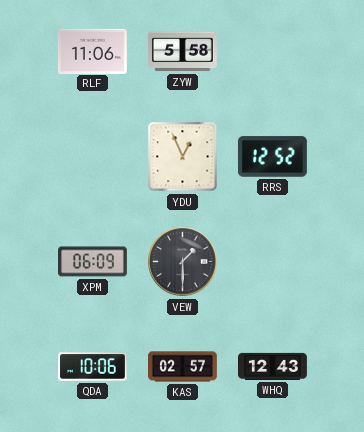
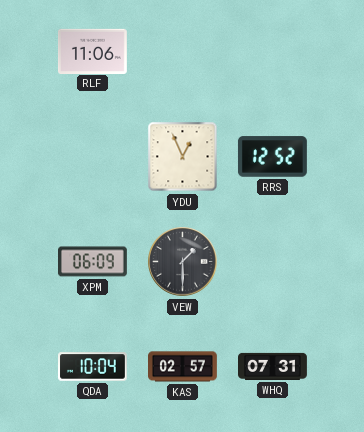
ZYW: 5:58 -> none (183, 52)
QDA: 10:06 -> 10:04 (93, 367)
WHQ: 12:43 -> 07:31 (273, 366)
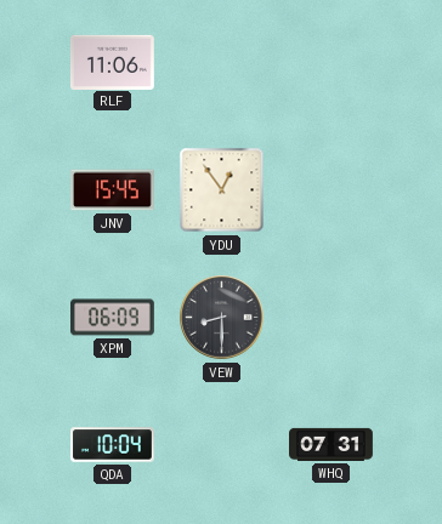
JNV: none -> 15:45 (113, 190)
YDU: 12:56 -> 12:54 (222, 190)
RRS: 12:52 -> none (272, 157)
VEW: 1:30 -> 8:30 (222, 318)
KAS: 02:57 -> none (183, 367)
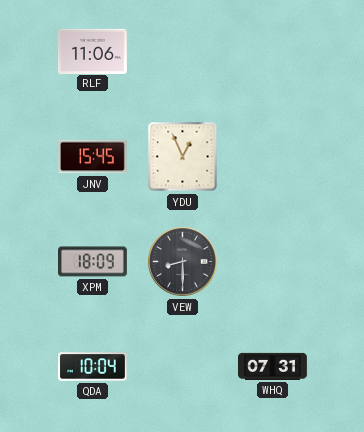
YDU: 12:54 -> 12:56 (183, 157)
XPM: 06:09 -> 18:09 (93, 262)
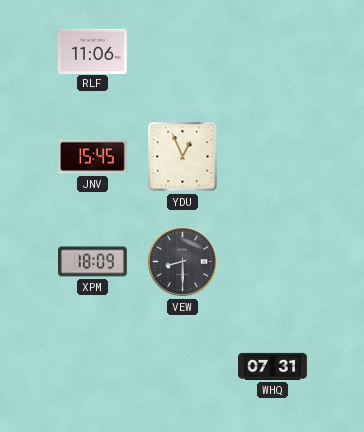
QDA: 10:04 -> none (93, 367)
